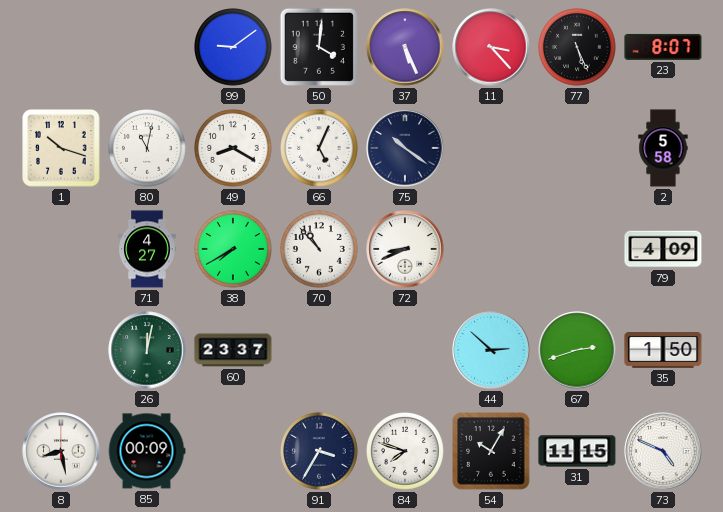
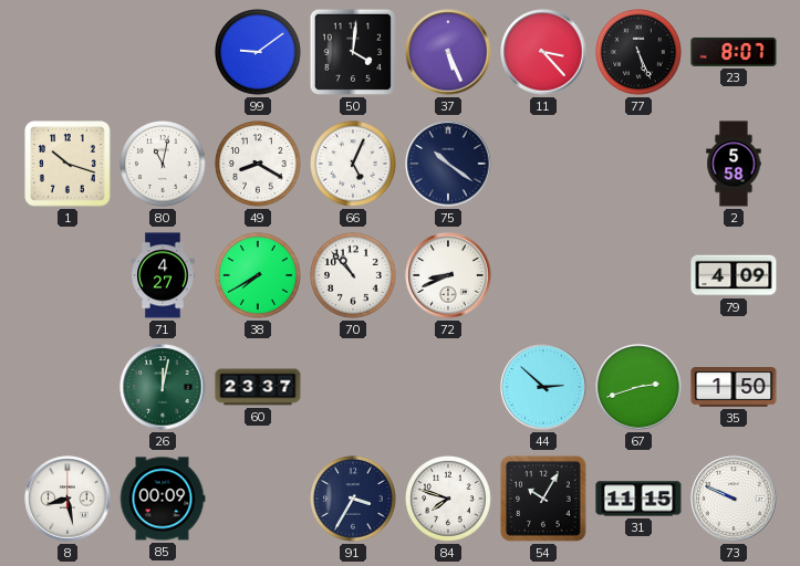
73: 4:49 -> 9:49 (734, 499)
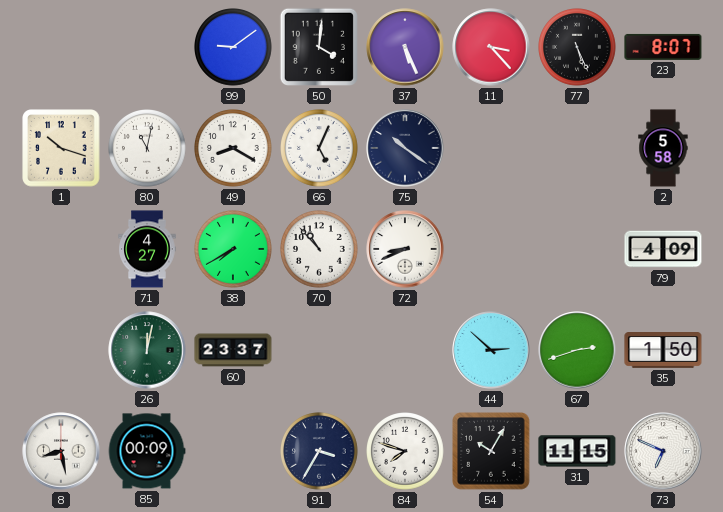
73: 9:49 -> 6:49 (663, 451)
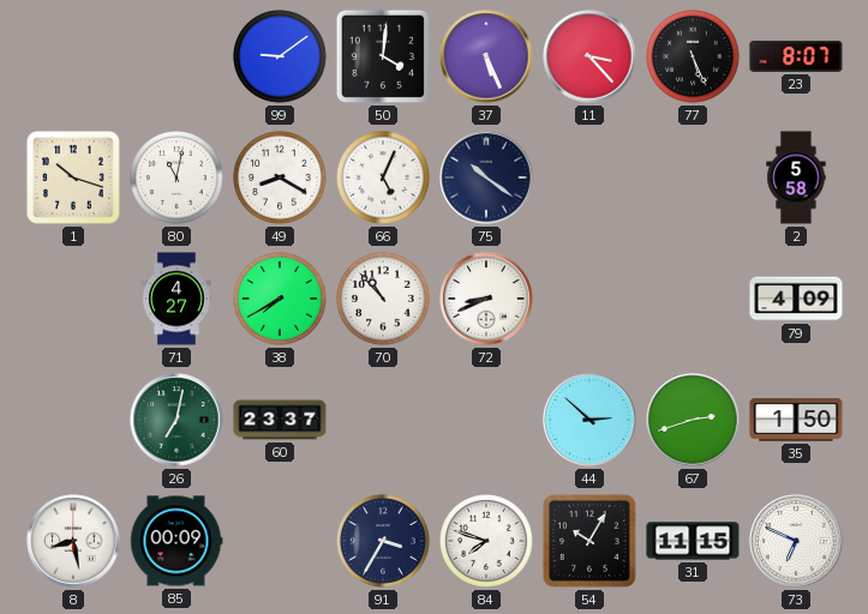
26: 12:02 -> 7:02 (176, 420)
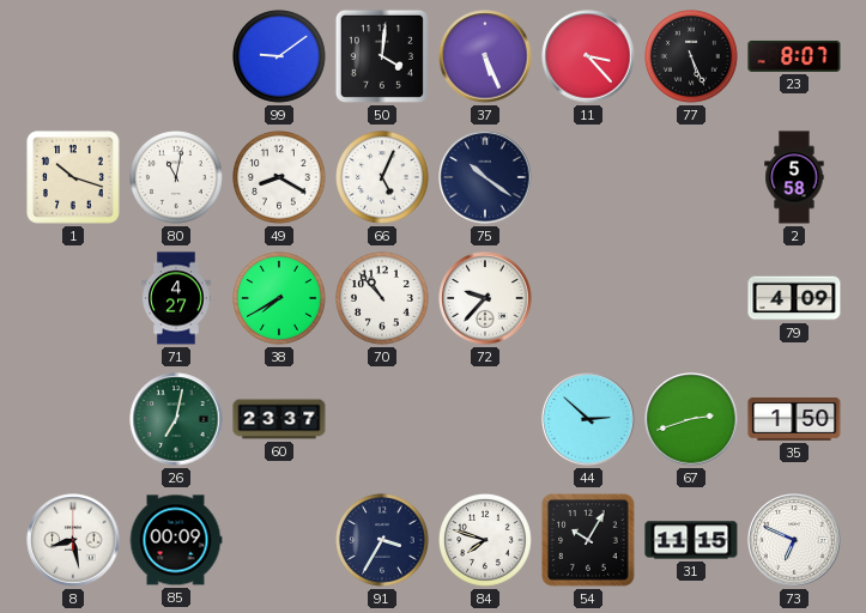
72: 8:41 -> 9:37 (485, 298)
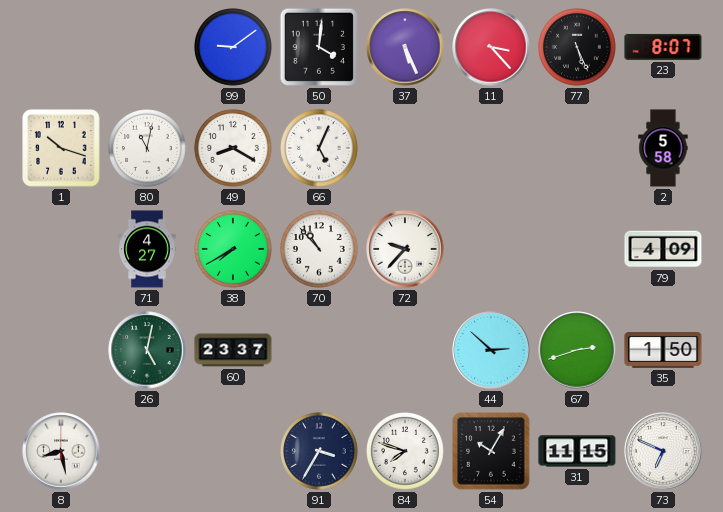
75: 10:21 -> none (485, 177)
26: 7:02 -> 5:02 (147, 350)
85: 00:09 -> none (176, 540)
